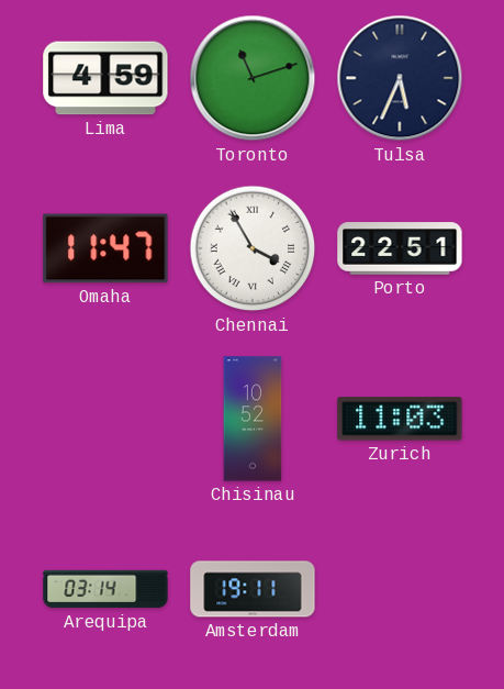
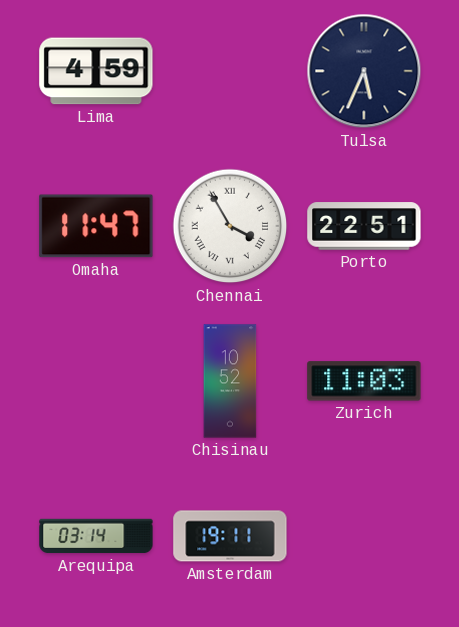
Toronto: 11:12 -> none (253, 78)
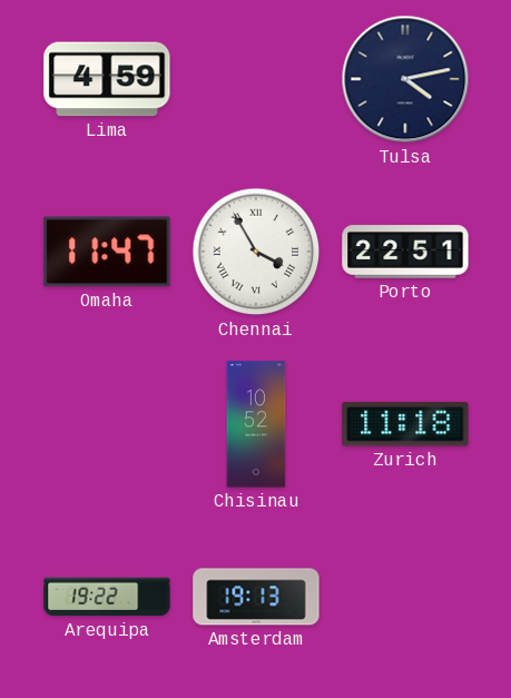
Tulsa: 5:34 -> 4:13 (405, 79)
Zurich: 11:03 -> 11:18 (405, 424)
Arequipa: 03:14 -> 19:22 (107, 597)
Amsterdam: 19:11 -> 19:13 (256, 597)
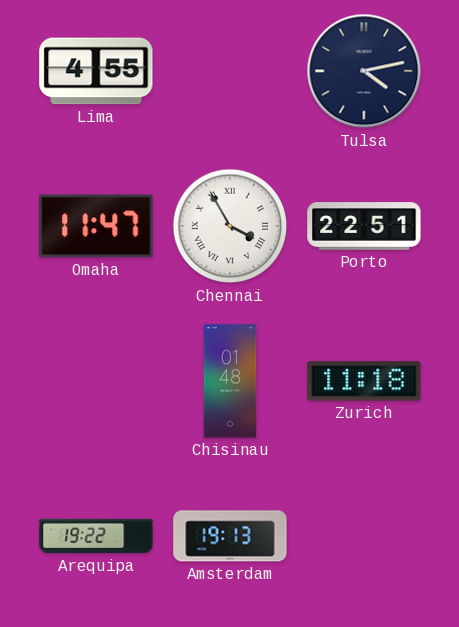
Lima: 4:59 -> 4:55 (96, 71)
Chisinau: 10:52 -> 01:48 (230, 381)
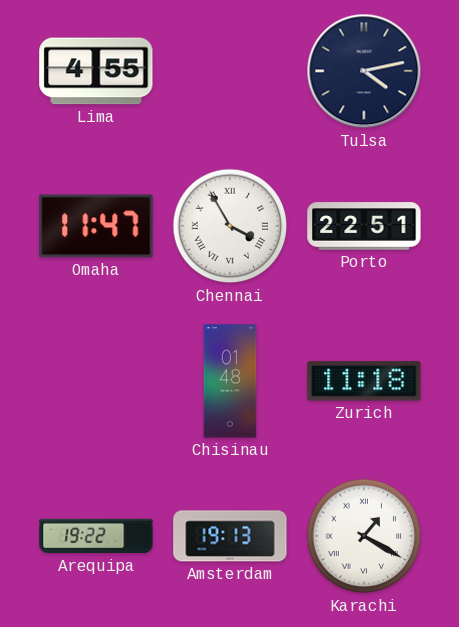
Karachi: none -> 1:20 (364, 536)
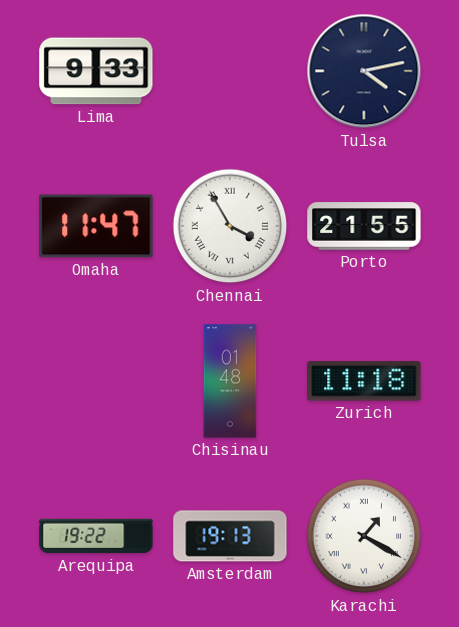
Lima: 4:55 -> 9:33 (96, 71)
Porto: 22:51 -> 21:55 (364, 226)
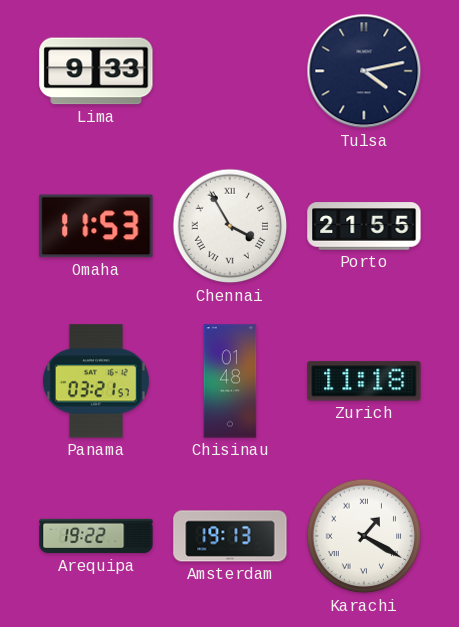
Omaha: 11:47 -> 11:53 (96, 226)
Panama: none -> 03:21 (96, 381)
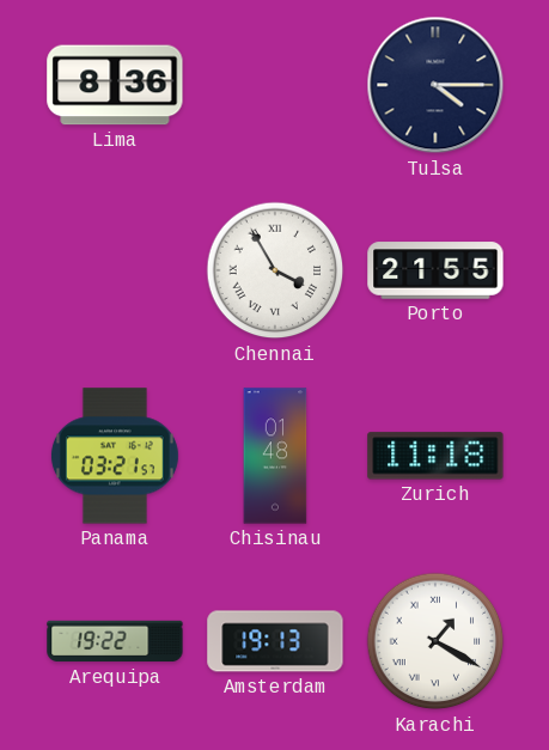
Lima: 9:33 -> 8:36 (115, 85)
Tulsa: 4:13 -> 4:15 (435, 85)
Omaha: 11:53 -> none (96, 226)
